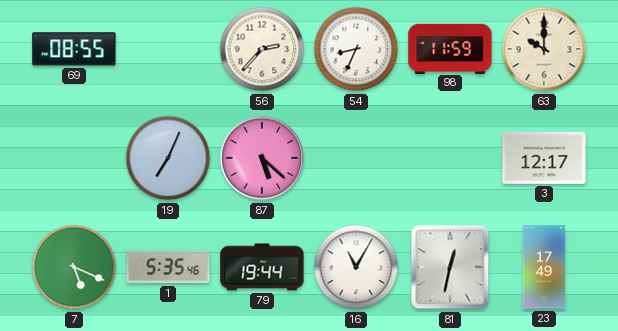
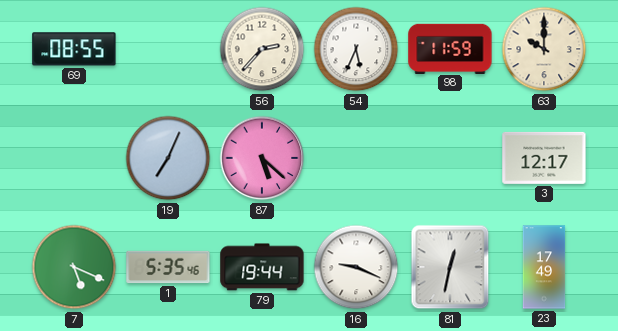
54: 8:34 -> 5:34 (356, 49)
16: 11:05 -> 9:19 (356, 267)
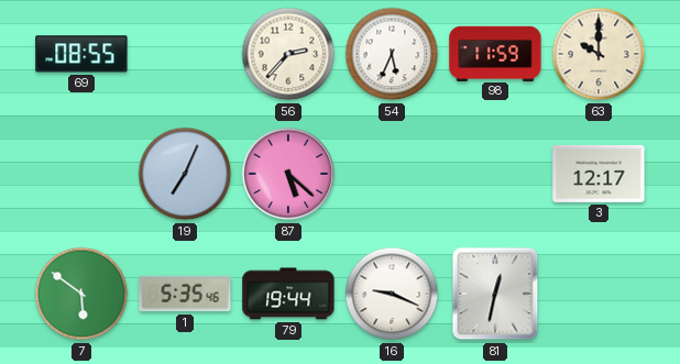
7: 5:19 -> 5:51 (81, 294)
23: 17:49 -> none (544, 267)
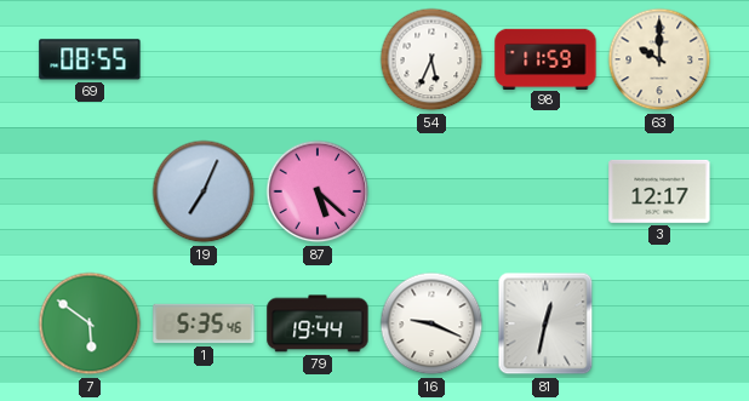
56: 2:37 -> none (288, 54)
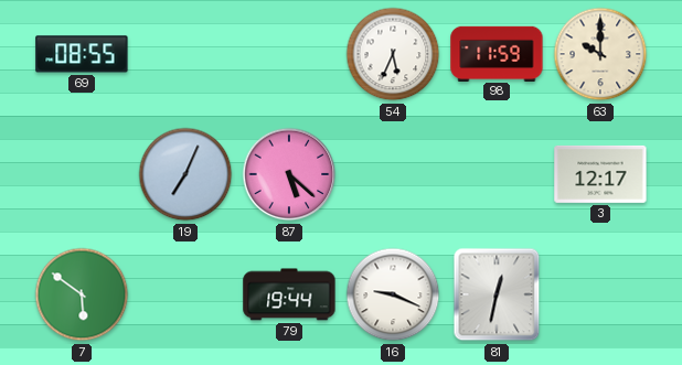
1: 5:35 -> none (204, 323)
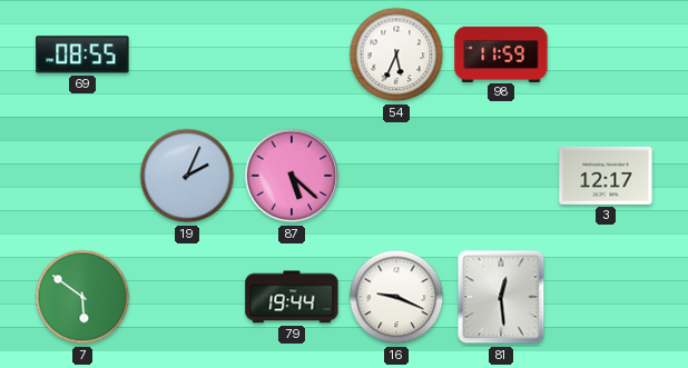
63: 10:00 -> none (600, 54)
19: 7:04 -> 2:04 (187, 176)
81: 12:32 -> 12:29 (501, 297)
